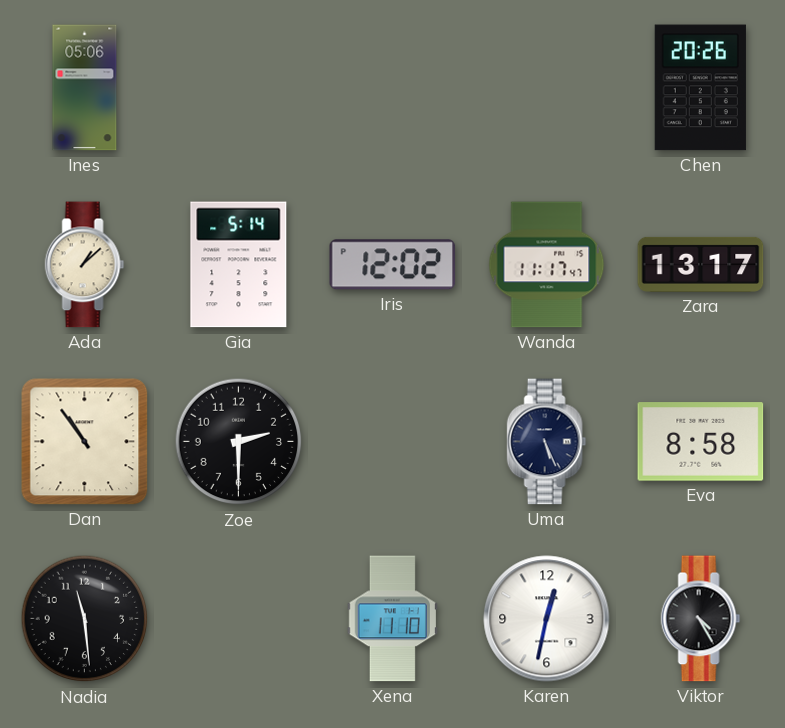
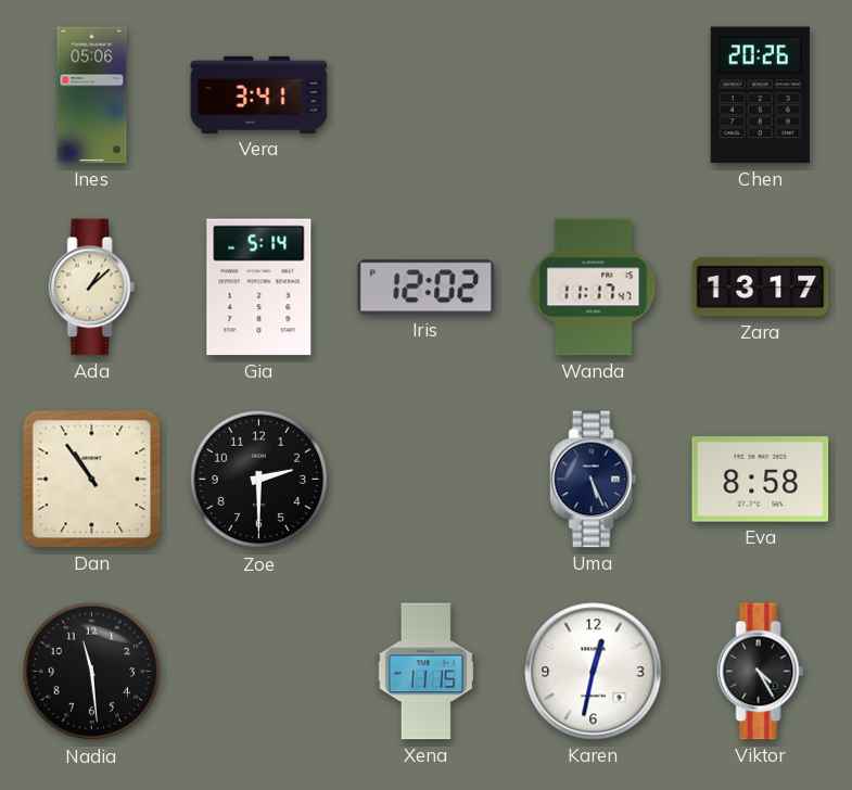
Vera: none -> 3:41 (259, 94)
Xena: 11:10 -> 11:15 (425, 672)
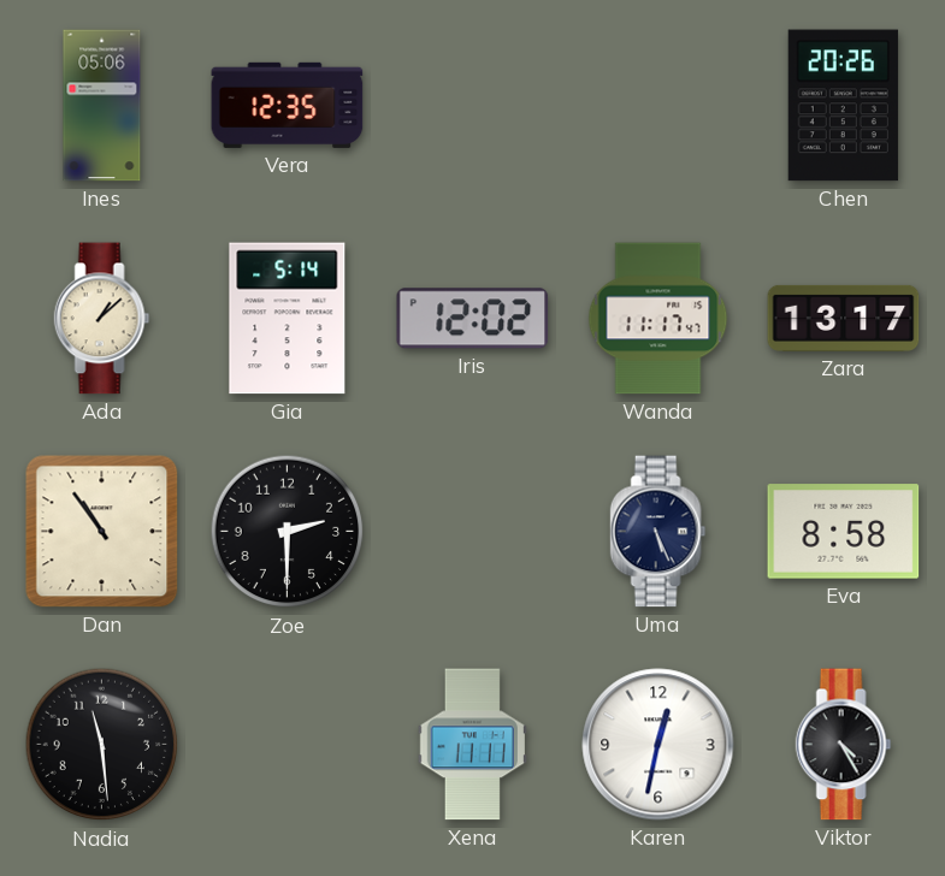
Vera: 3:41 -> 12:35 (288, 105)
Xena: 11:15 -> 11:11 (472, 745)
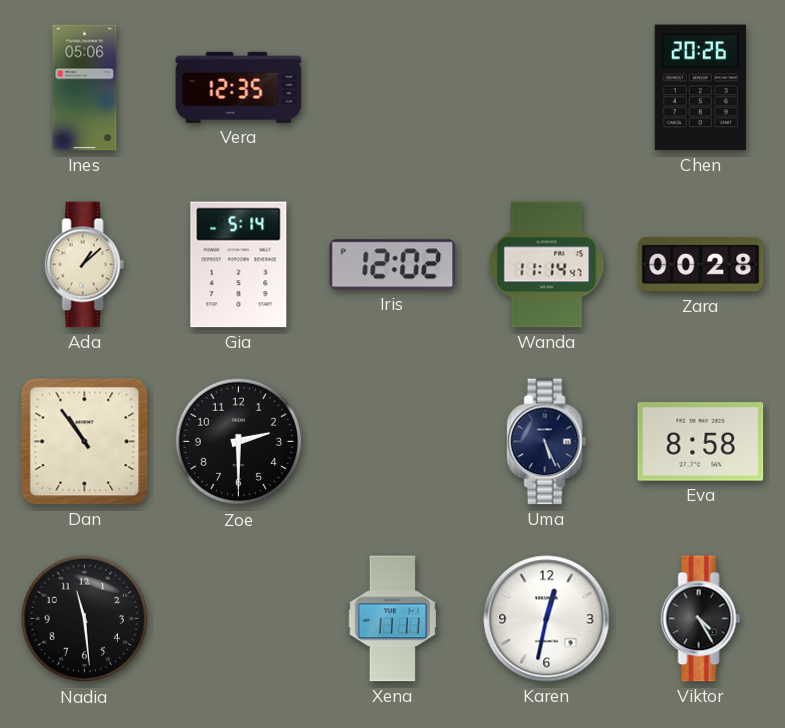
Wanda: 11:17 -> 11:14 (547, 265)
Zara: 13:17 -> 00:28 (701, 264)
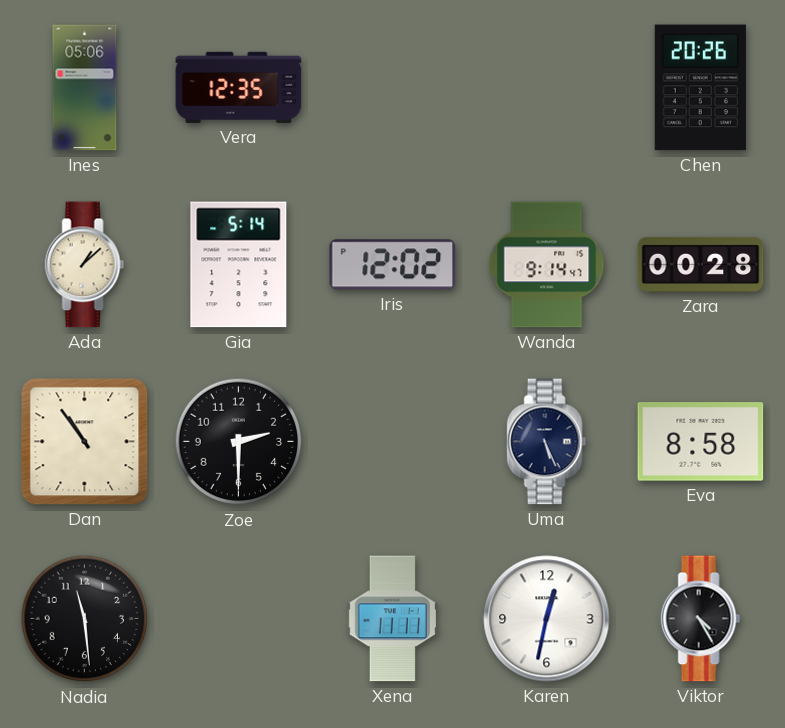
Wanda: 11:14 -> 9:14 (547, 265)
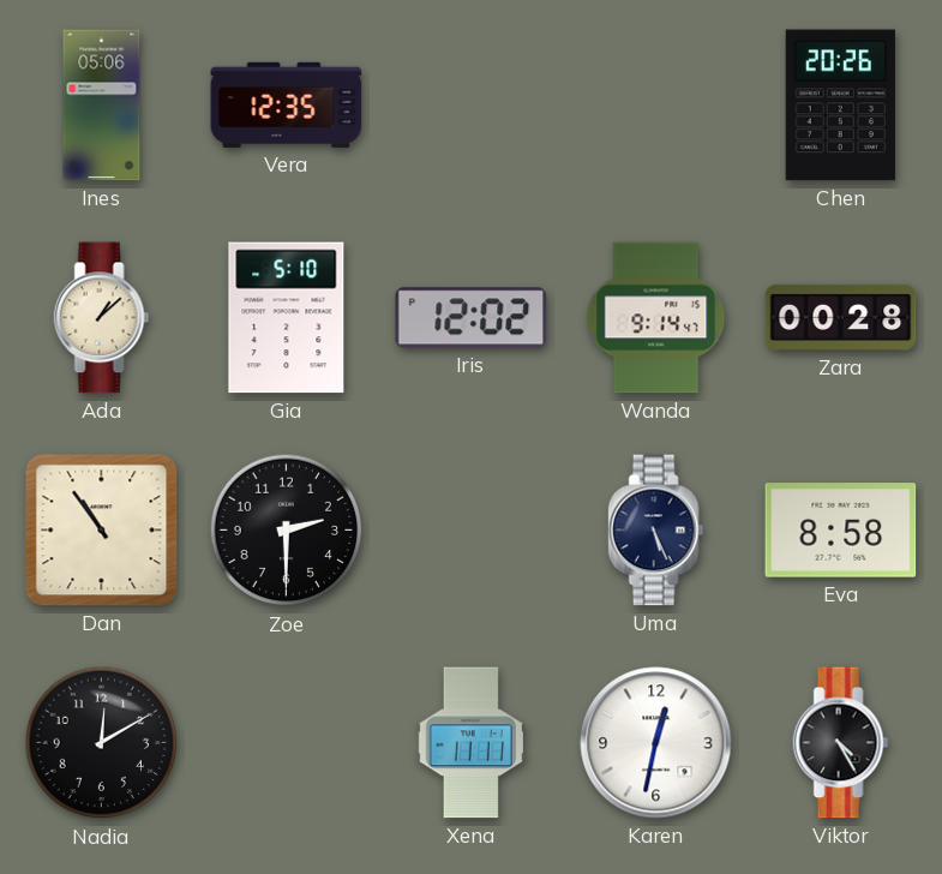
Gia: 5:14 -> 5:10 (287, 318)
Nadia: 11:29 -> 12:10 (102, 743)
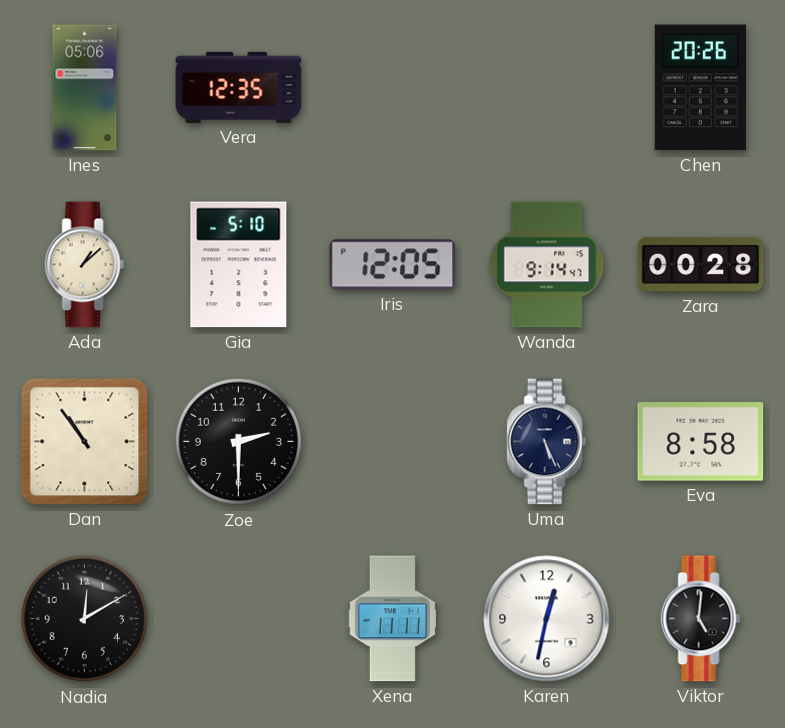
Iris: 12:02 -> 12:05 (393, 265)
Viktor: 4:25 -> 5:01 (701, 619)
